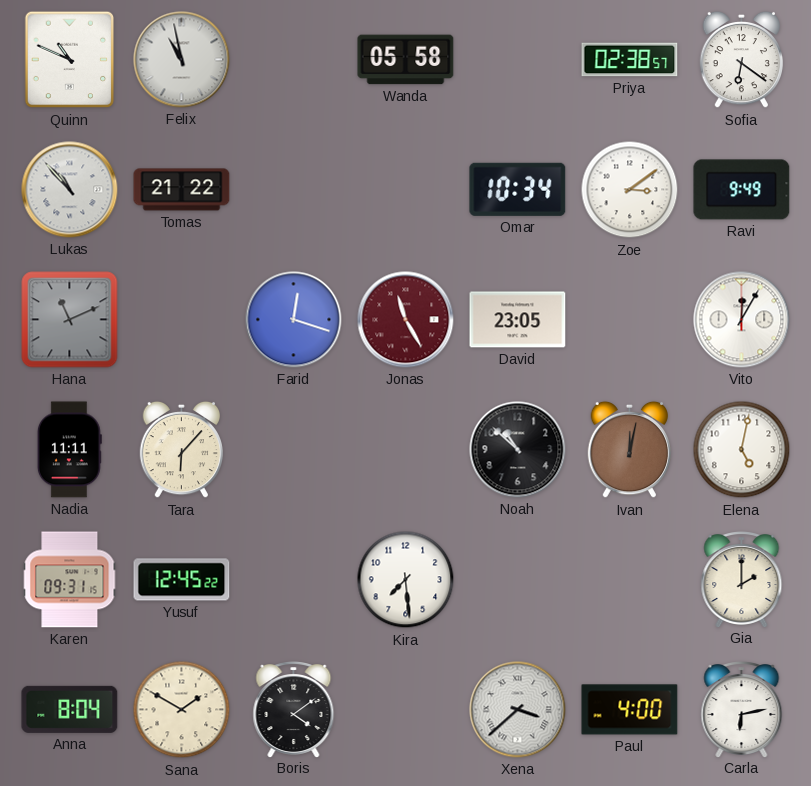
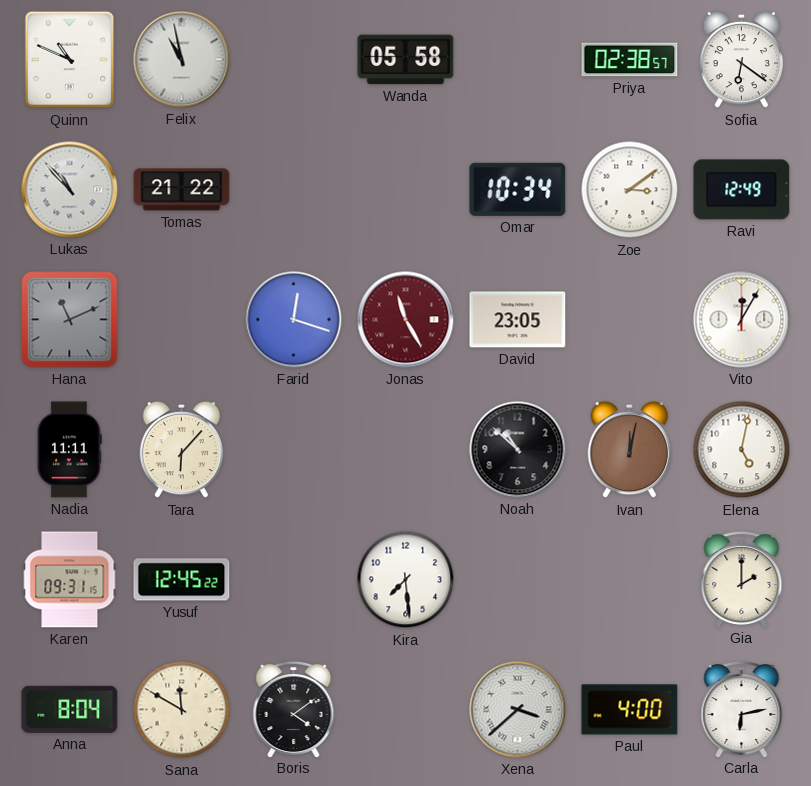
Ravi: 9:49 -> 12:49 (742, 190)
Sana: 1:50 -> 11:50 (182, 710)
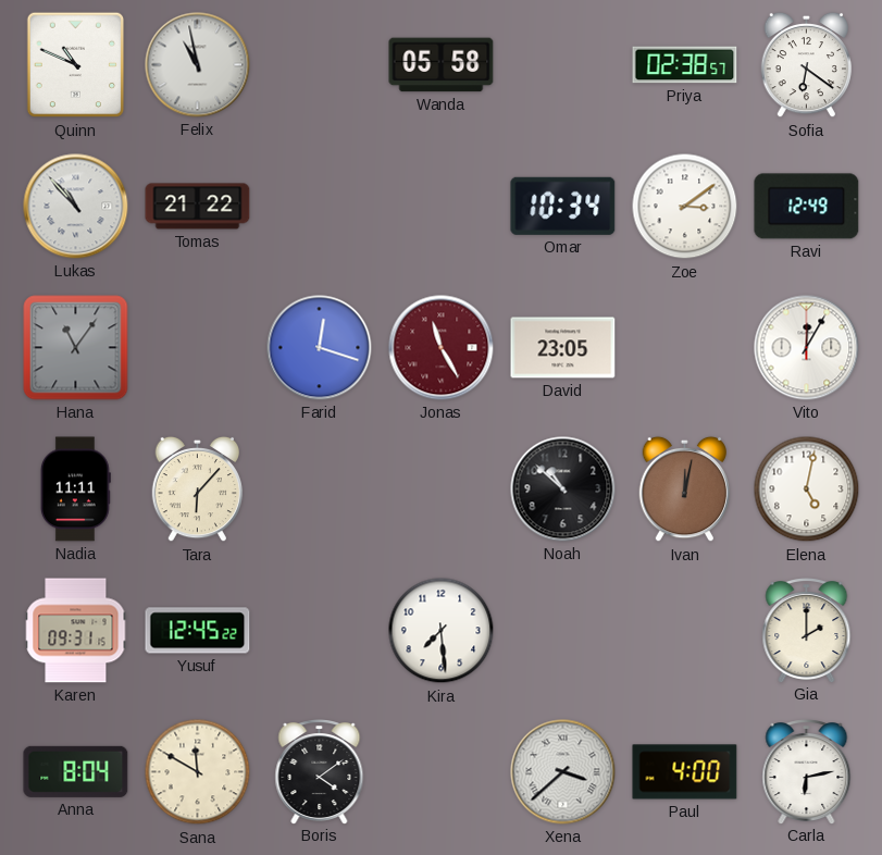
Hana: 11:11 -> 11:06 (76, 348)
